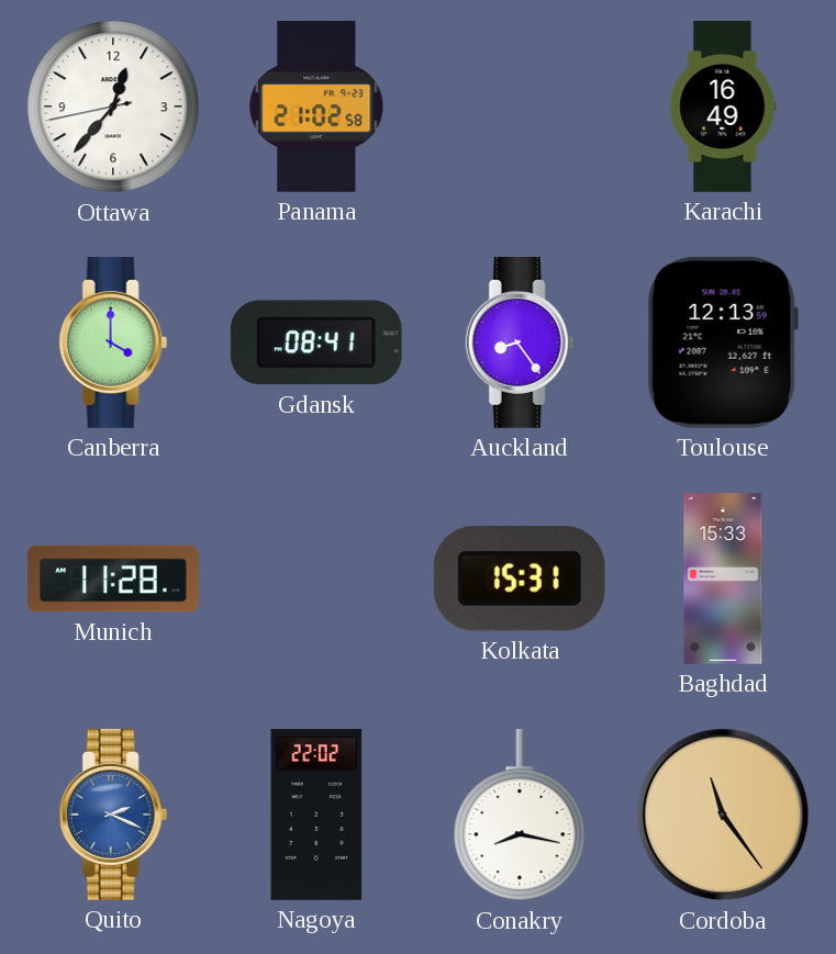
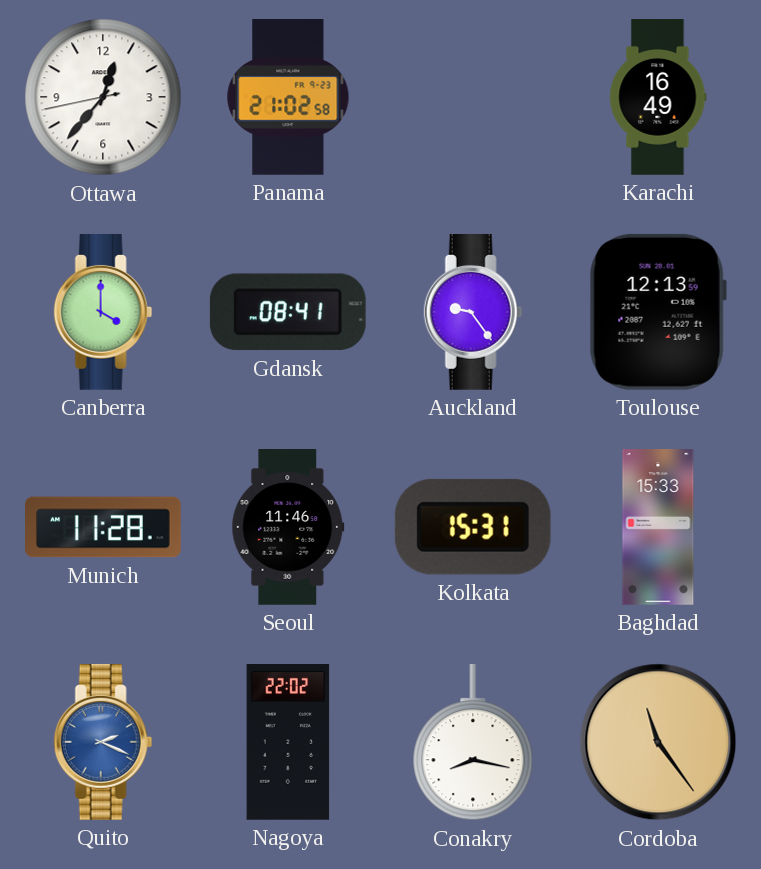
Auckland: 8:24 -> 9:24 (473, 312)
Seoul: none -> 11:46 (288, 528)
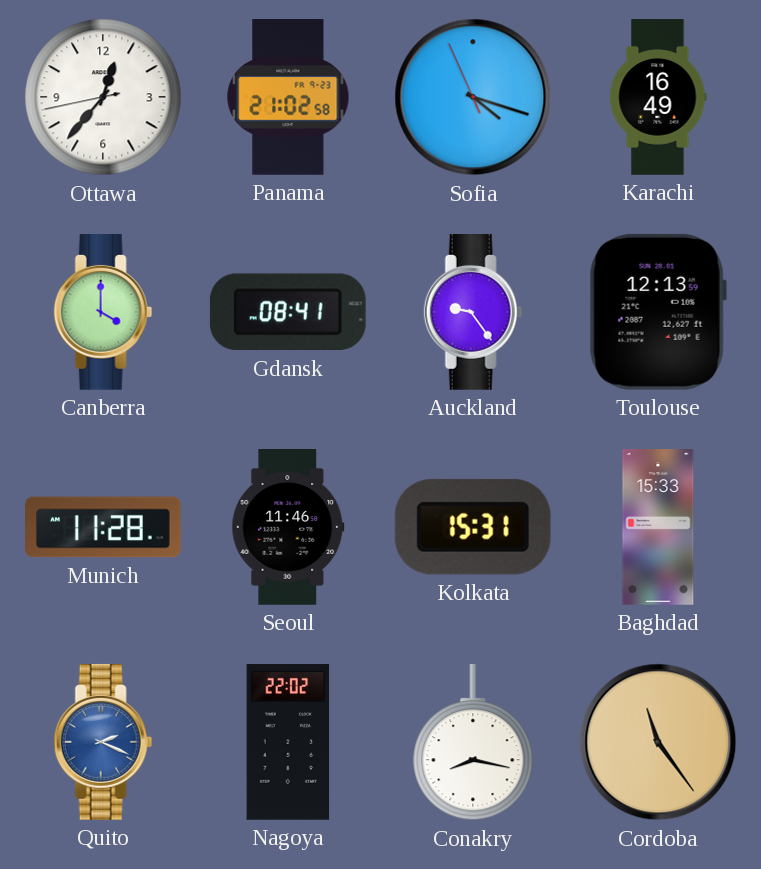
Sofia: none -> 4:17 (473, 97)
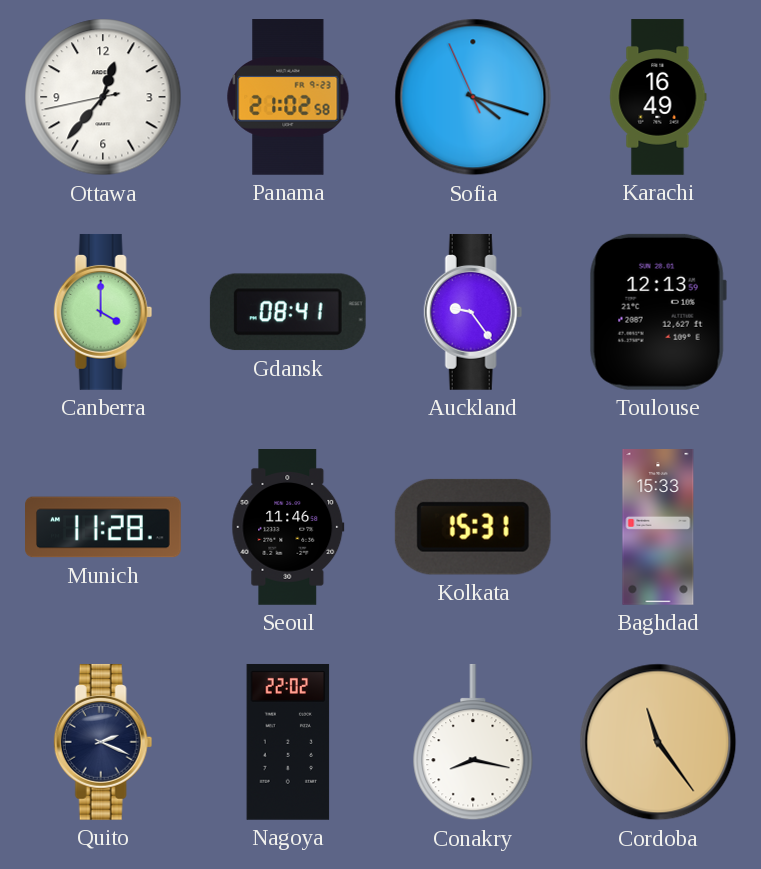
Quito dial: blue -> navy (103, 742)
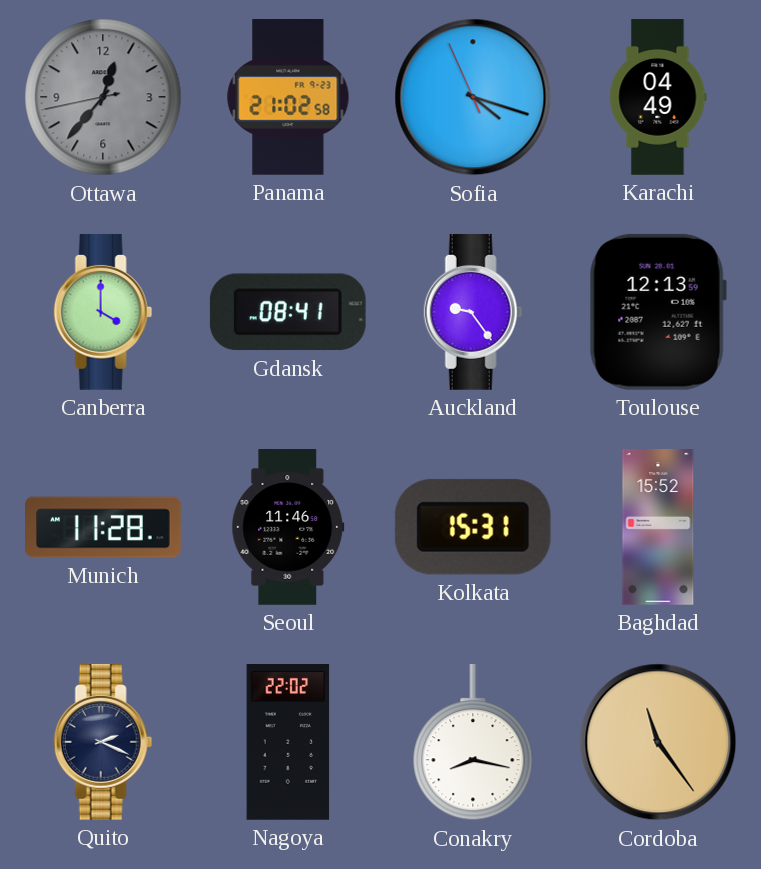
Ottawa dial: white -> grey (103, 97)
Karachi: 16:49 -> 04:49 (658, 97)
Baghdad: 15:33 -> 15:52 (658, 528)
